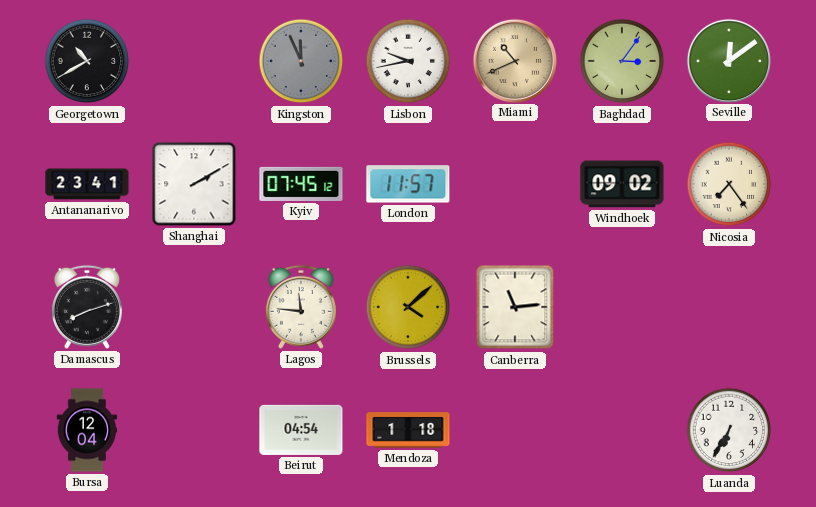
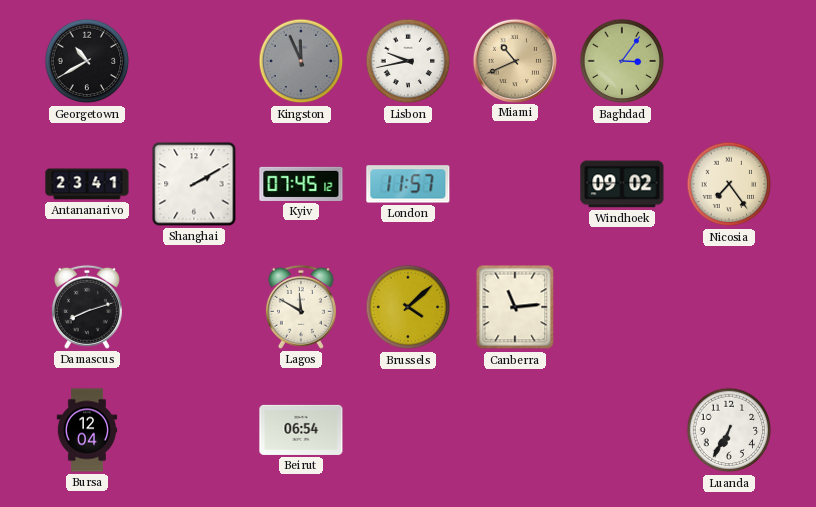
Seville: 12:09 -> none (728, 60)
Lagos: 11:46 -> 11:50 (301, 307)
Beirut: 04:54 -> 06:54 (301, 430)
Mendoza: 1:18 -> none (408, 430)
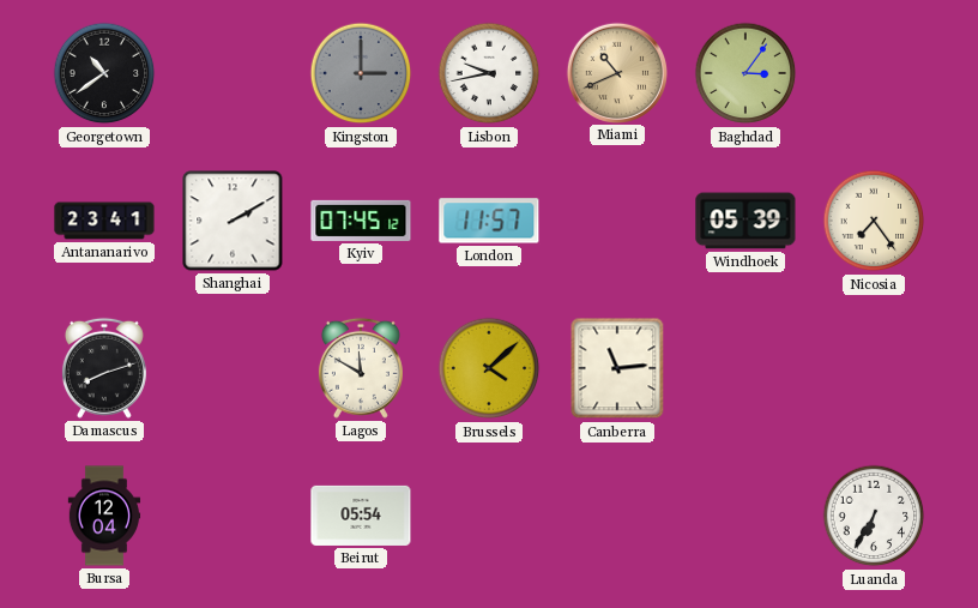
Georgetown: 10:40 -> 10:39 (104, 73)
Kingston: 11:56 -> 3:00 (361, 73)
Windhoek: 09:02 -> 05:39 (745, 221)
Beirut: 06:54 -> 05:54 (361, 516)
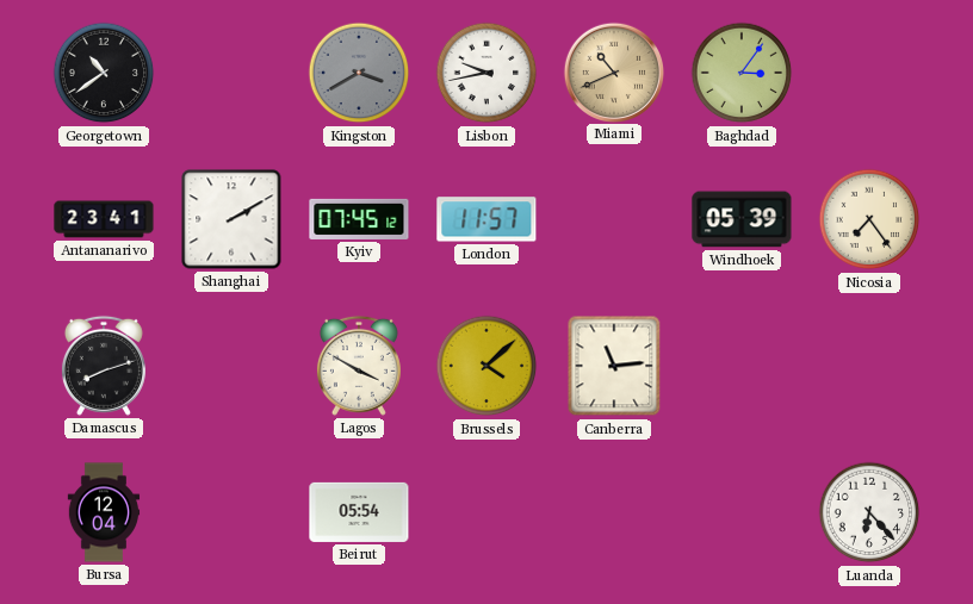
Kingston: 3:00 -> 3:40 (359, 73)
Lagos: 11:50 -> 3:50 (359, 366)
Luanda: 6:35 -> 6:23 (869, 512)
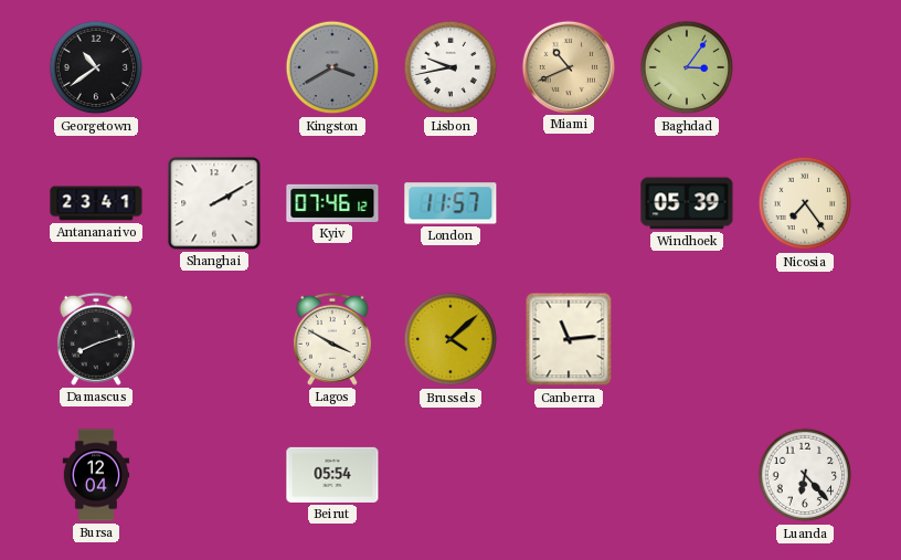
Kyiv: 07:45 -> 07:46 (332, 203)
